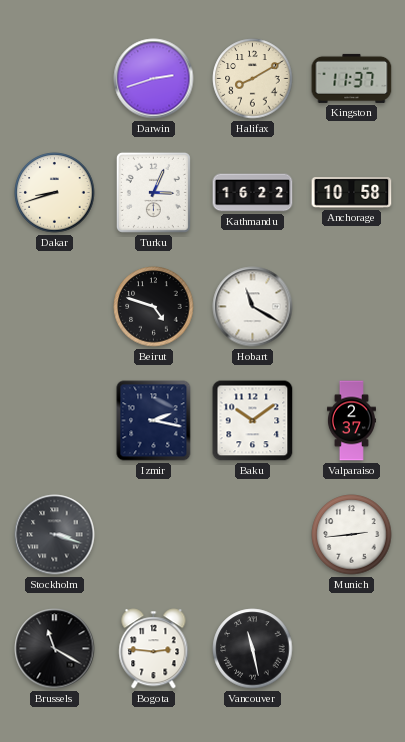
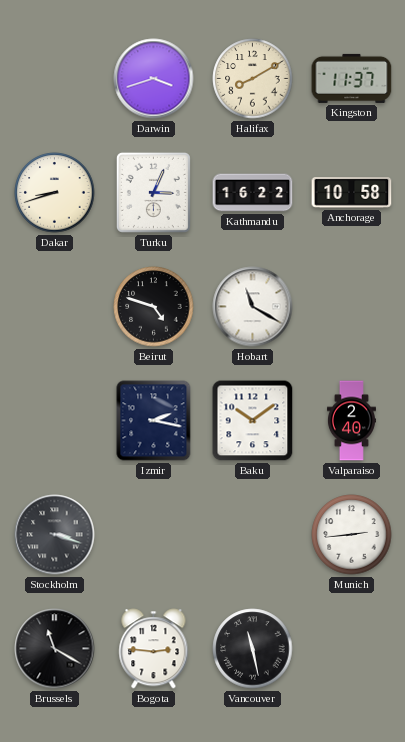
Darwin: 2:42 -> 3:42 (154, 79)
Valparaiso: 2:37 -> 2:40 (351, 421)
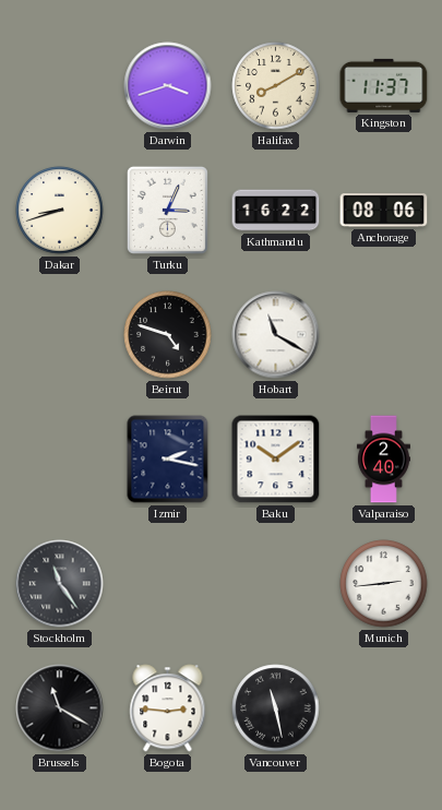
Anchorage: 10:58 -> 08:06 (384, 211)
Stockholm: 3:18 -> 11:24 (60, 584)
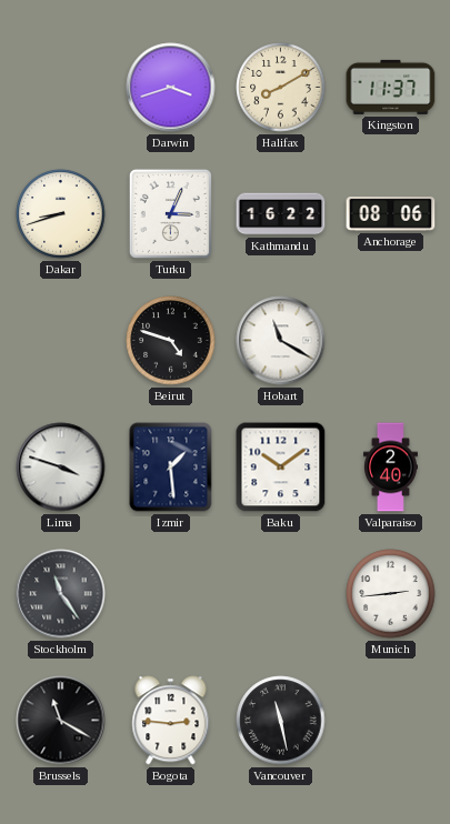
Lima: none -> 3:48 (61, 468)
Izmir: 2:17 -> 1:29 (171, 468)
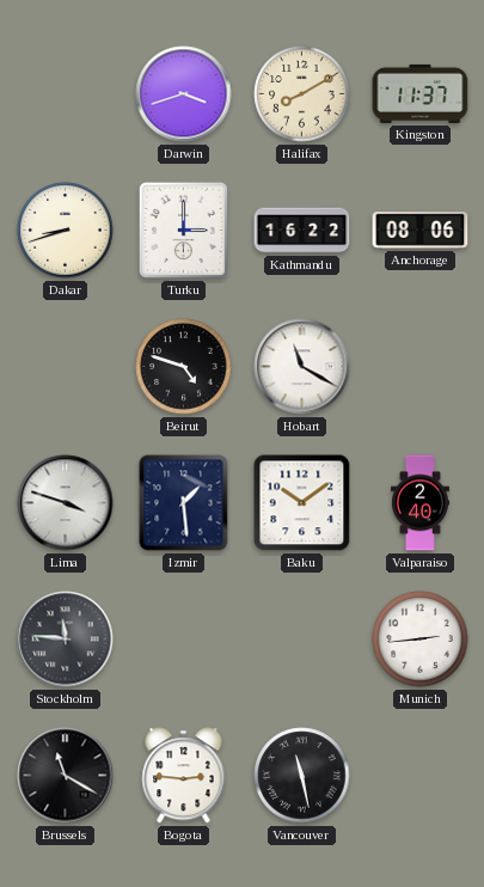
Turku: 3:04 -> 3:00 (183, 230)
Stockholm: 11:24 -> 11:46 (66, 640)
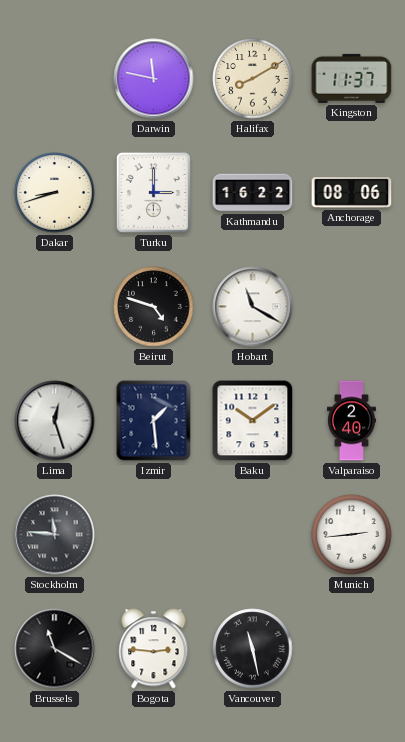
Darwin: 3:42 -> 11:47 (154, 79)
Lima: 3:48 -> 12:27 (55, 421)
